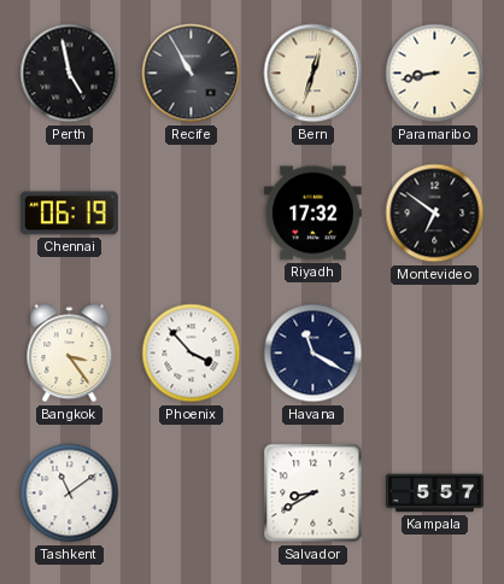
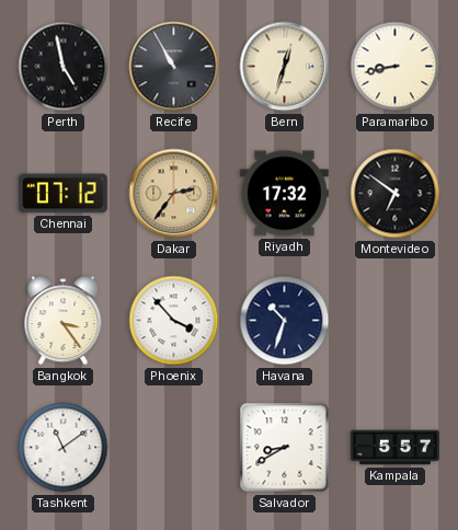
Chennai: 06:19 -> 07:12 (62, 194)
Dakar: none -> 2:36 (174, 194)
Havana: 11:20 -> 10:33 (285, 321)
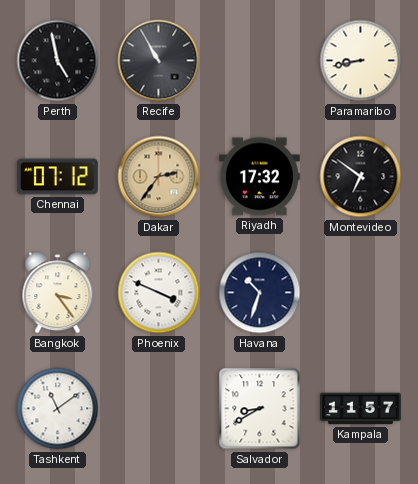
Bern: 12:33 -> none (285, 67)
Phoenix: 3:53 -> 3:49 (159, 293)
Kampala: 5:57 -> 11:57 (361, 409)
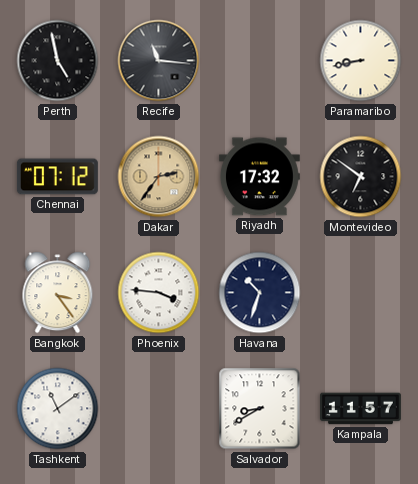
Recife: 10:55 -> 11:16 (159, 61)
Phoenix: 3:49 -> 3:46 (159, 293)
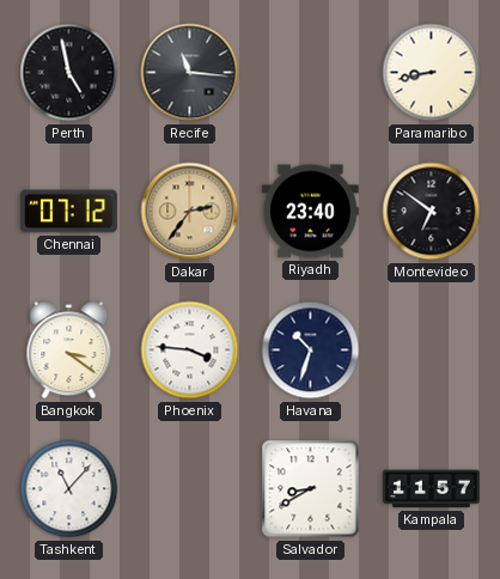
Riyadh: 17:32 -> 23:40 (310, 212)
Bangkok: 3:24 -> 3:21 (69, 351)
Tashkent: 11:09 -> 11:07 (69, 489)
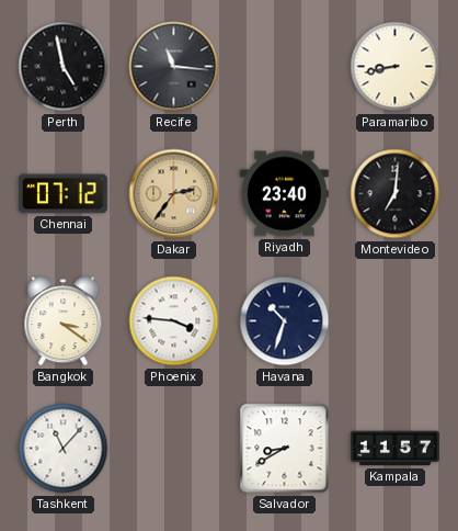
Montevideo: 6:51 -> 7:01 (396, 194)
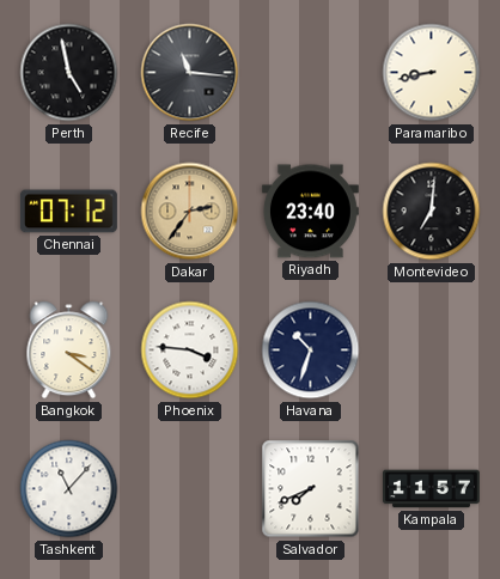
Salvador: 8:40 -> 7:41 (311, 489)
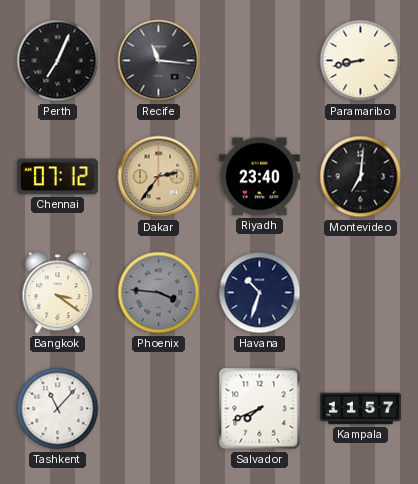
Perth: 4:58 -> 7:04 (58, 61)
Phoenix dial: white -> grey (159, 293)
